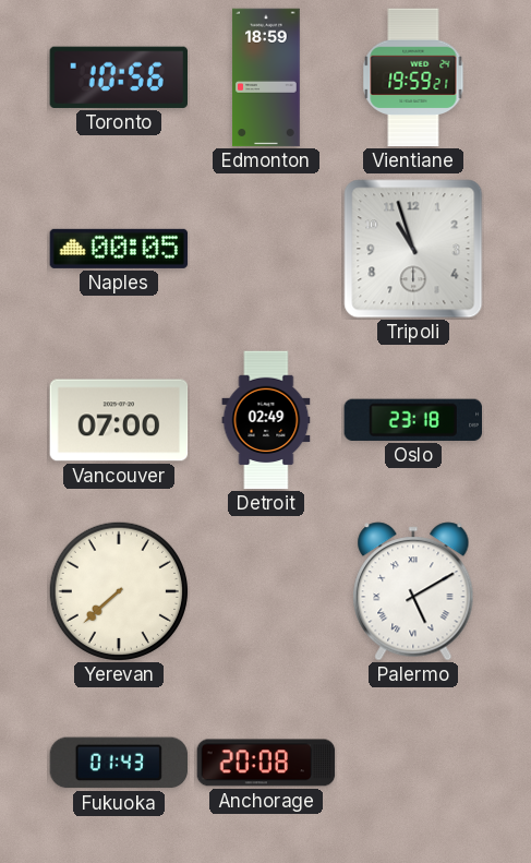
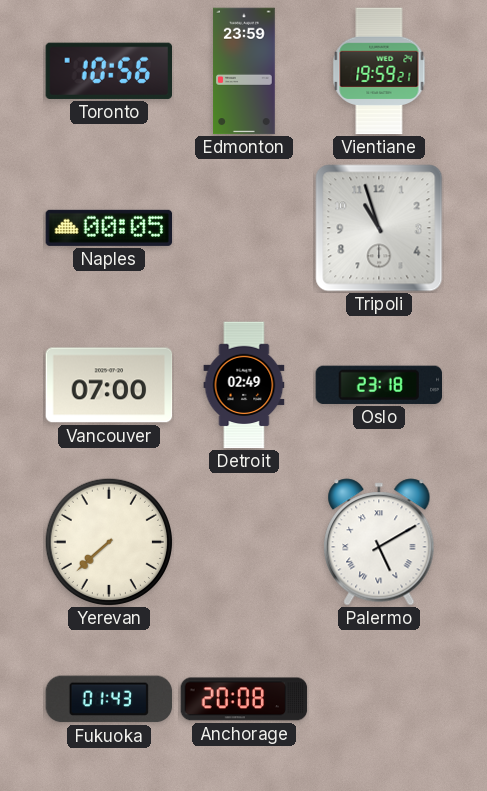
Edmonton: 18:59 -> 23:59 (244, 71)
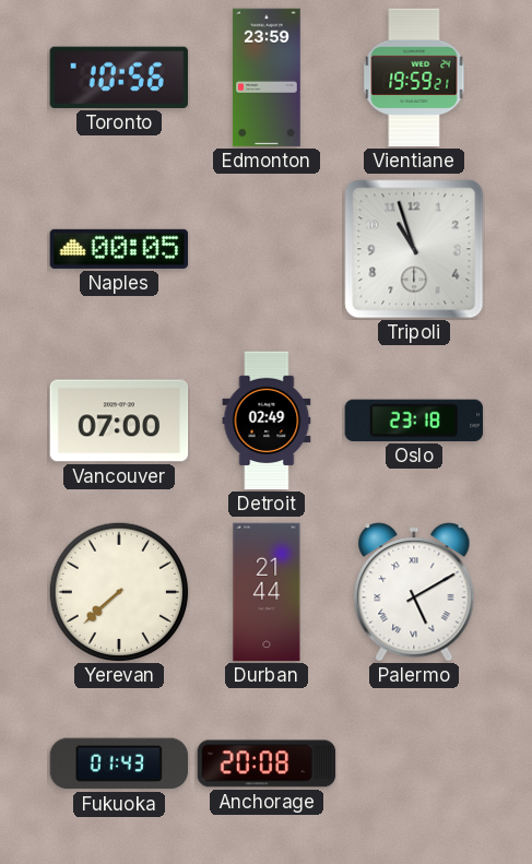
Durban: none -> 21:44 (267, 592)
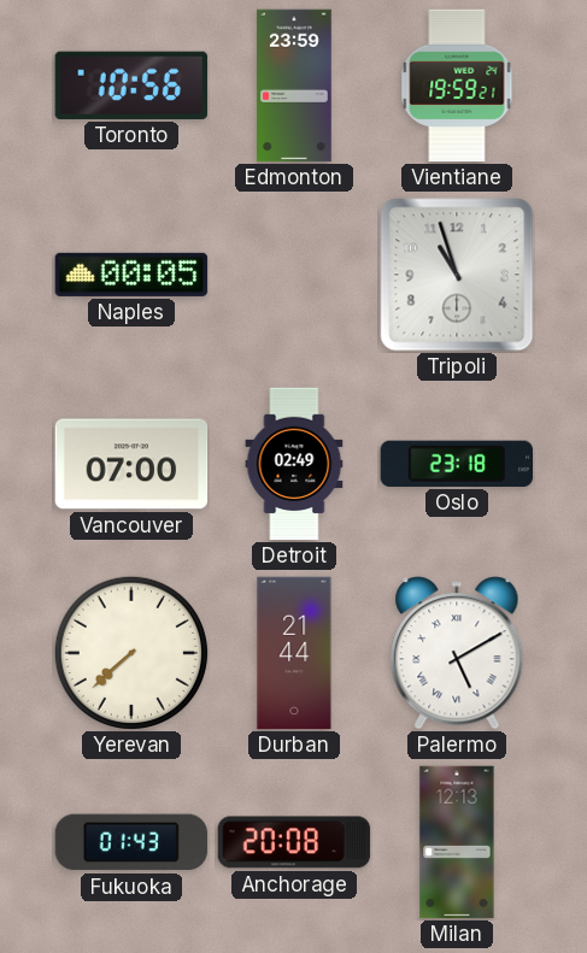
Milan: none -> 12:13 (457, 842)
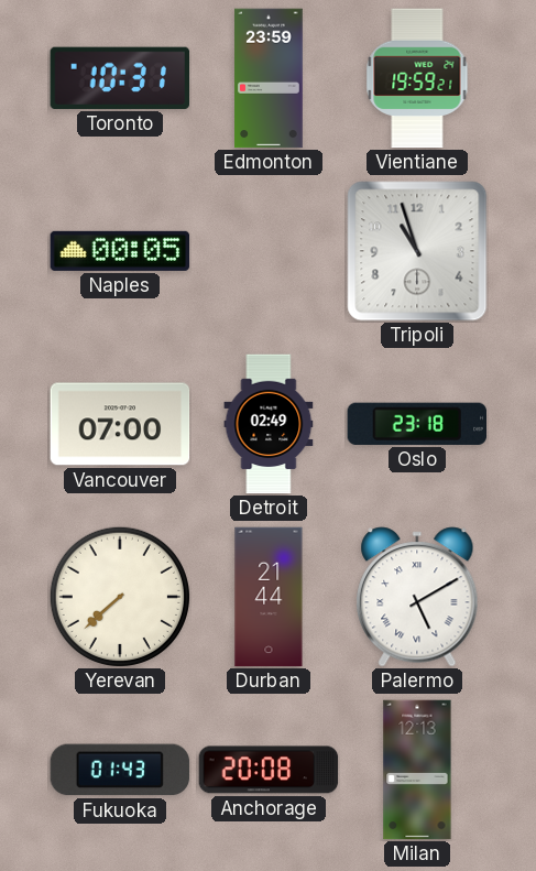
Toronto: 10:56 -> 10:31 (119, 78)
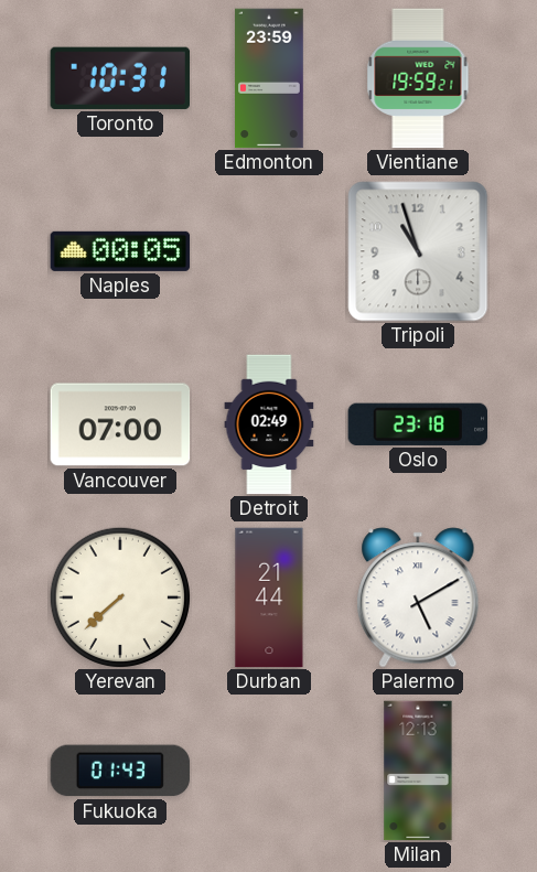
Anchorage: 20:08 -> none (269, 770)
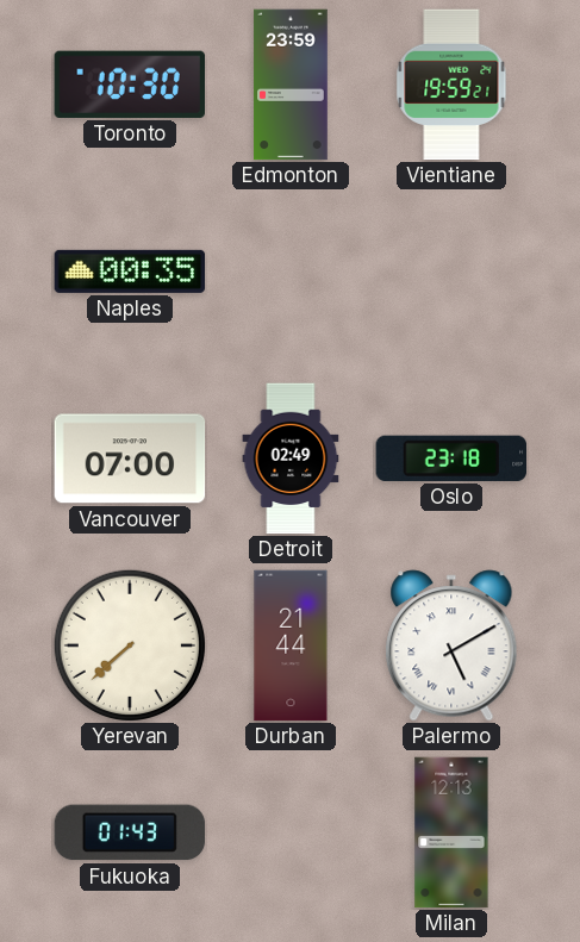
Toronto: 10:31 -> 10:30 (129, 85)
Naples: 00:05 -> 00:35 (130, 272)
Tripoli: 10:57 -> none (418, 251)
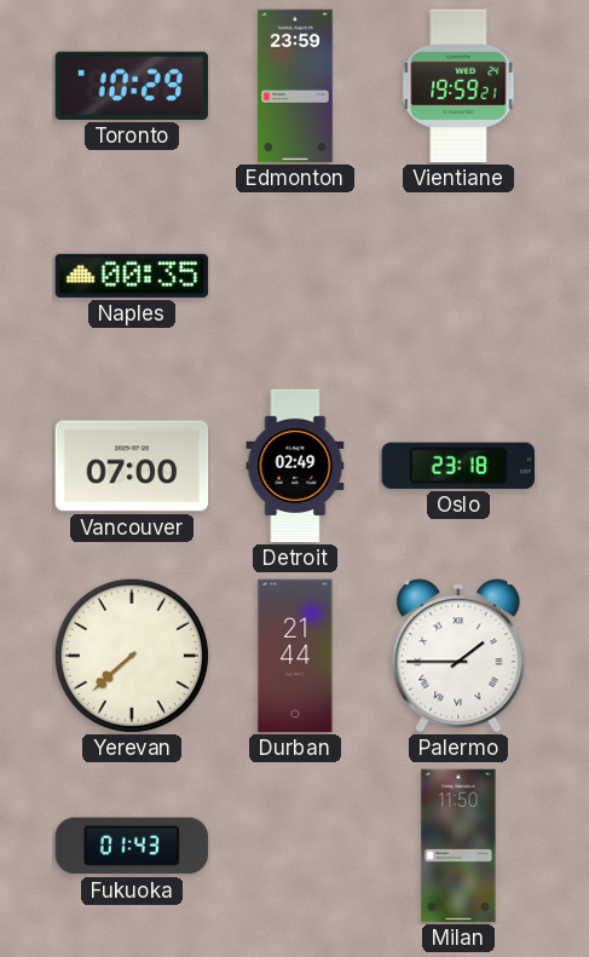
Toronto: 10:30 -> 10:29 (131, 86)
Palermo: 5:10 -> 1:45 (458, 656)
Milan: 12:13 -> 11:50 (458, 846)
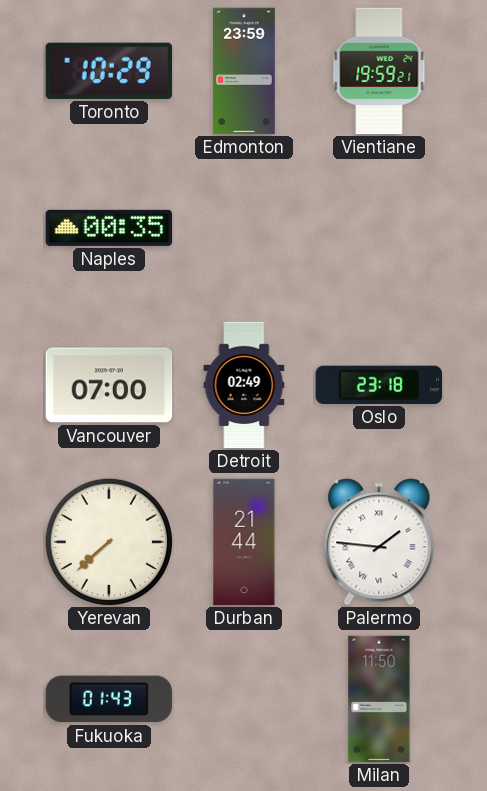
Palermo: 1:45 -> 1:46 (379, 542)
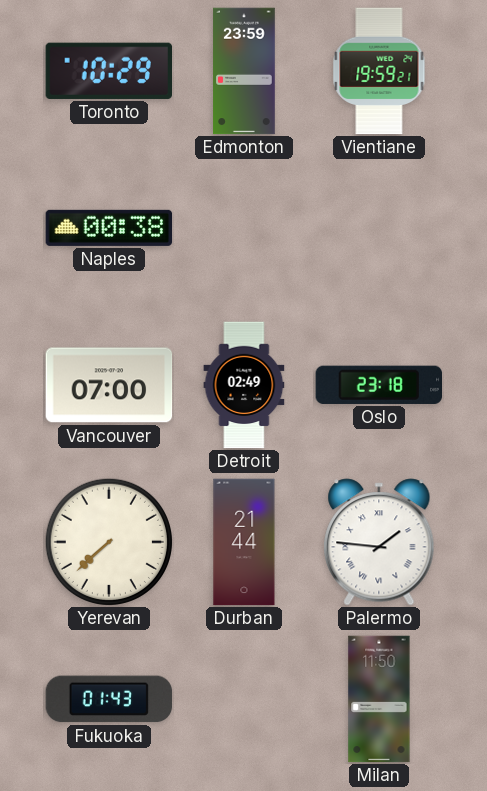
Naples: 00:35 -> 00:38 (109, 228)
